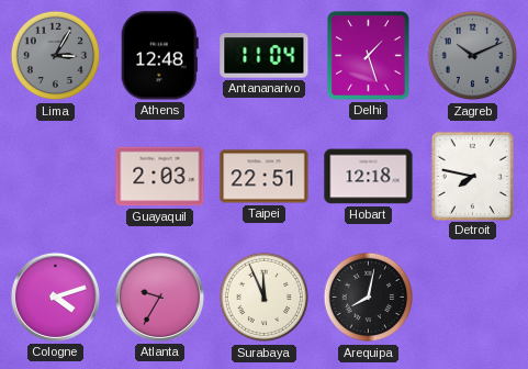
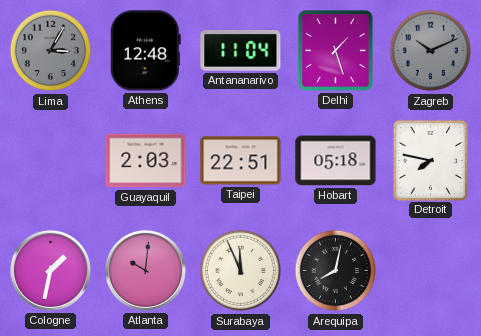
Hobart: 12:18 -> 05:18 (336, 161)
Cologne: 4:12 -> 1:32 (50, 270)
Atlanta: 9:35 -> 10:01 (145, 270)
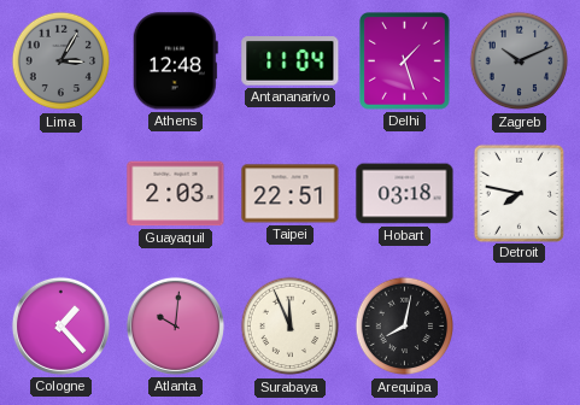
Hobart: 05:18 -> 03:18 (405, 194)
Cologne: 1:32 -> 1:23 (60, 325)
